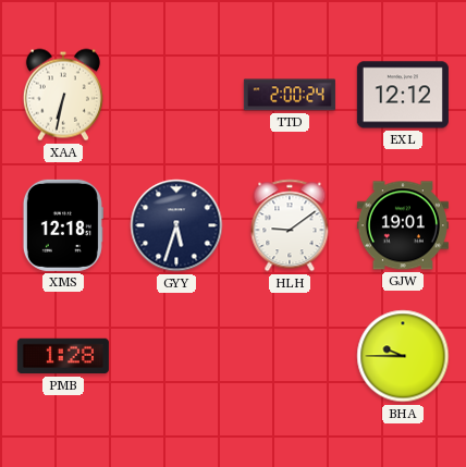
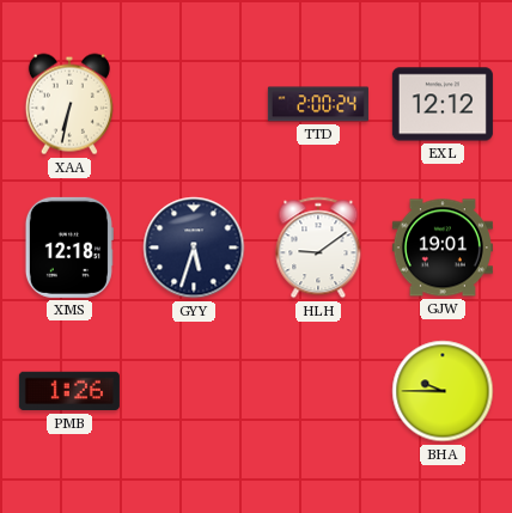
PMB: 1:28 -> 1:26 (69, 391)
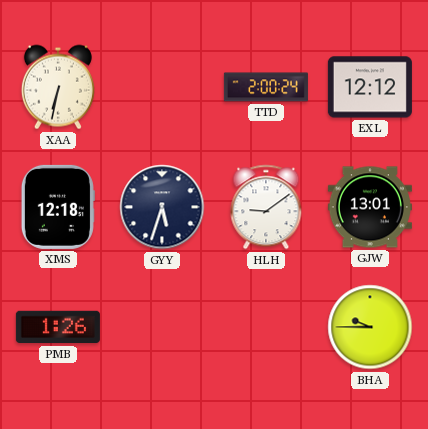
GJW: 19:01 -> 13:01 (370, 207)
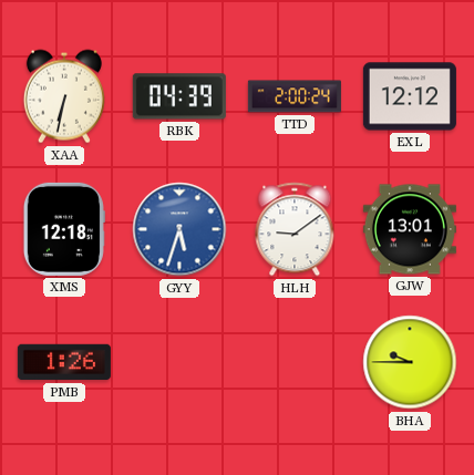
RBK: none -> 04:39 (179, 96)
GYY dial: navy -> blue (179, 229)
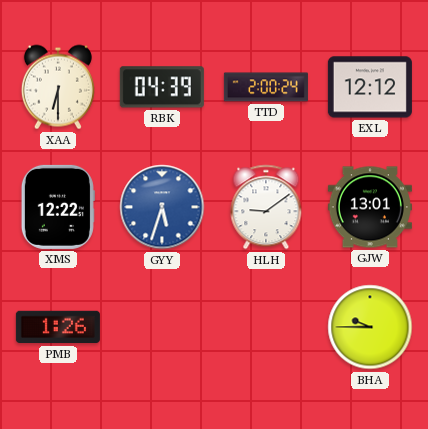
XAA: 6:32 -> 6:30 (58, 87)
XMS: 12:18 -> 12:22 (58, 207)
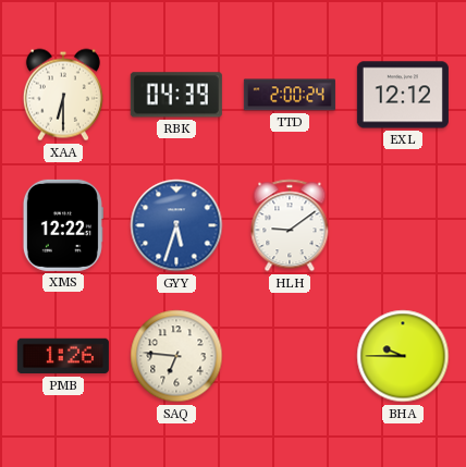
GJW: 13:01 -> none (370, 207)
SAQ: none -> 6:46 (176, 356)
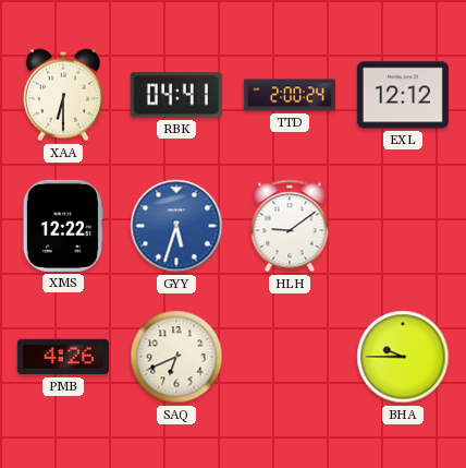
RBK: 04:39 -> 04:41 (176, 95)
PMB: 1:26 -> 4:26 (63, 357)
SAQ: 6:46 -> 6:41 (176, 357)
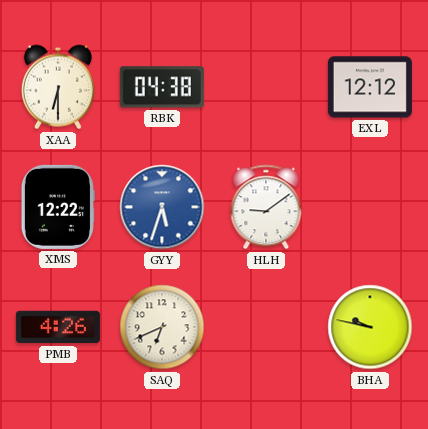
RBK: 04:41 -> 04:38 (162, 87)
TTD: 2:00 -> none (290, 95)
BHA: 9:45 -> 9:47 (370, 327)
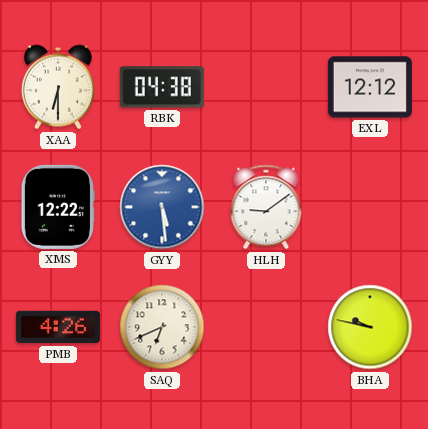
GYY: 5:33 -> 5:29 (162, 207)
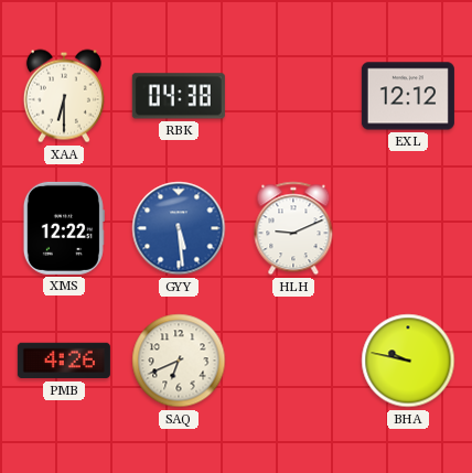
HLH: 9:09 -> 9:11 (293, 228)
